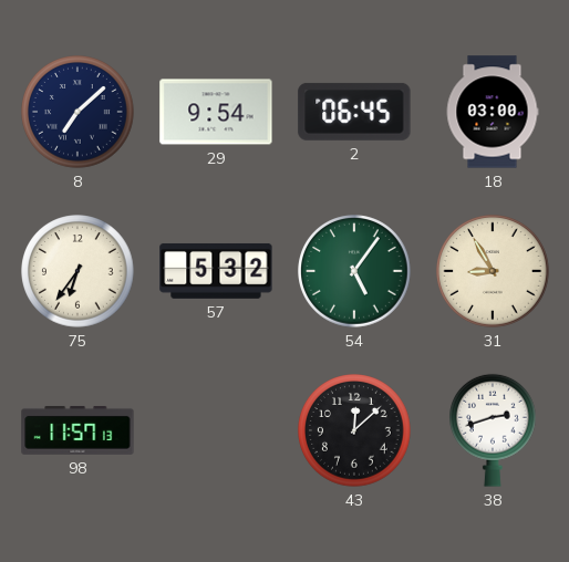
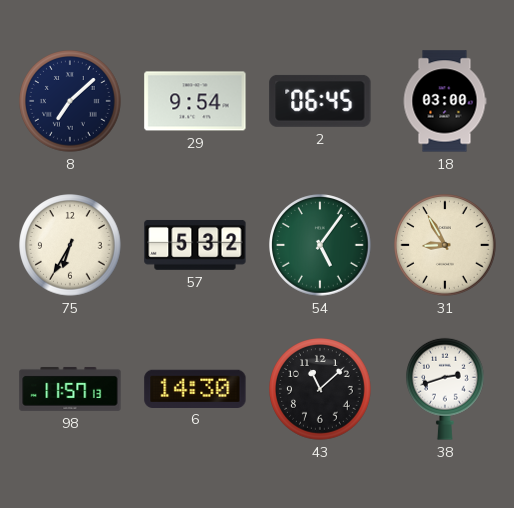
75: 6:36 -> 6:35 (70, 245)
6: none -> 14:30 (195, 388)
43: 12:08 -> 11:08 (320, 389)
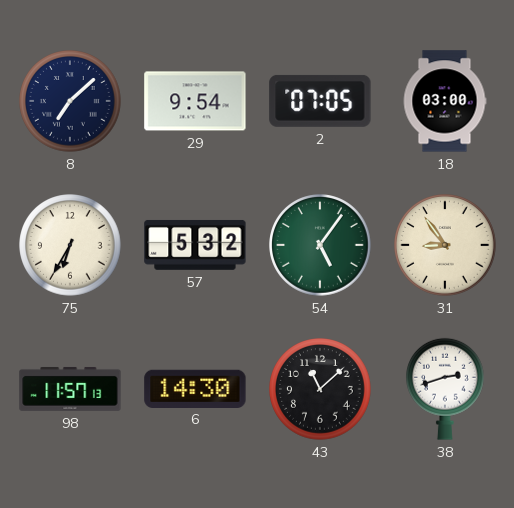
2: 06:45 -> 07:05 (320, 101)
31: 8:55 -> 8:54 (445, 245)
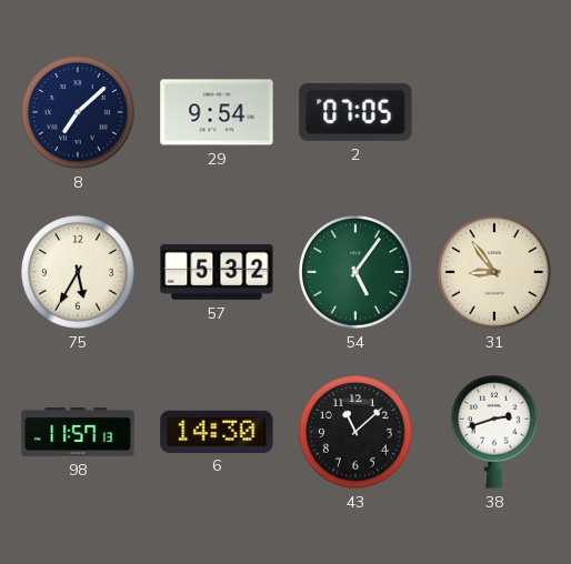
18: 03:00 -> none (445, 101)
75: 6:35 -> 5:35 (78, 272)
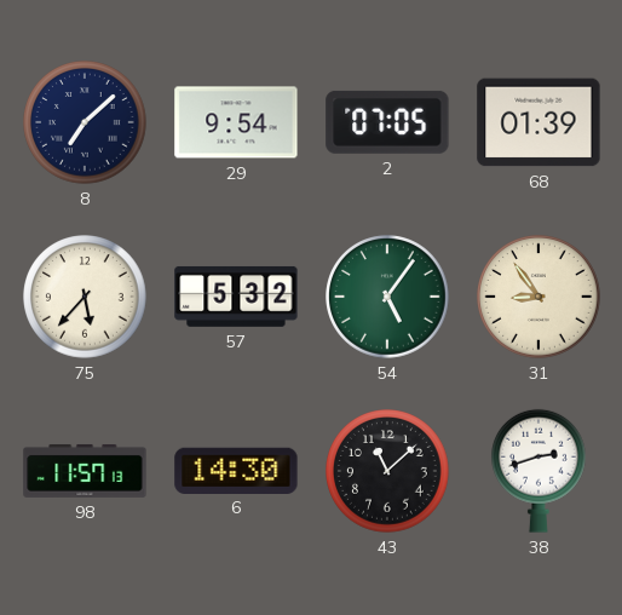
68: none -> 01:39 (539, 122)
75: 5:35 -> 5:37 (85, 297)
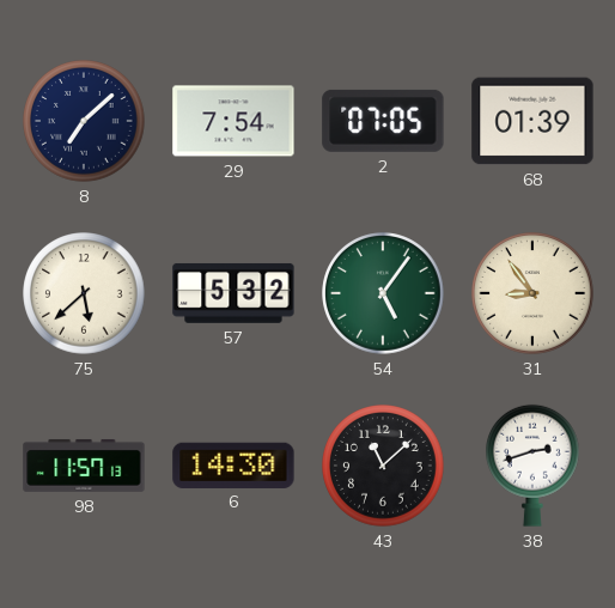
29: 9:54 -> 7:54 (233, 121)
75: 5:37 -> 5:38 (84, 293)
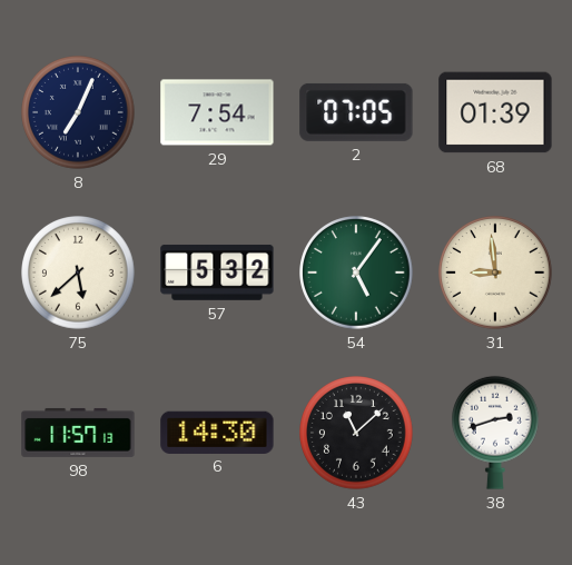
8: 7:08 -> 7:04 (78, 112)
31: 8:54 -> 8:59 (495, 272)
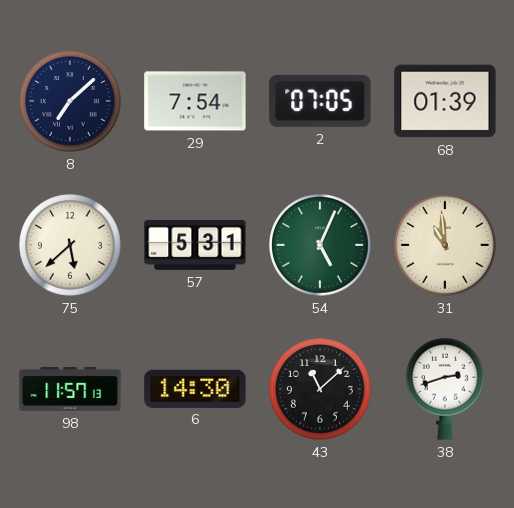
8: 7:04 -> 7:08 (70, 101)
57: 5:32 -> 5:31 (195, 245)
54: 5:06 -> 5:04 (320, 245)
31: 8:59 -> 10:59 (445, 245)
